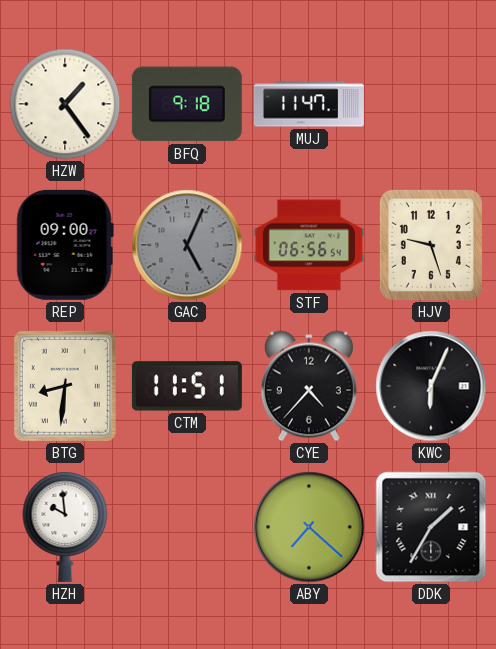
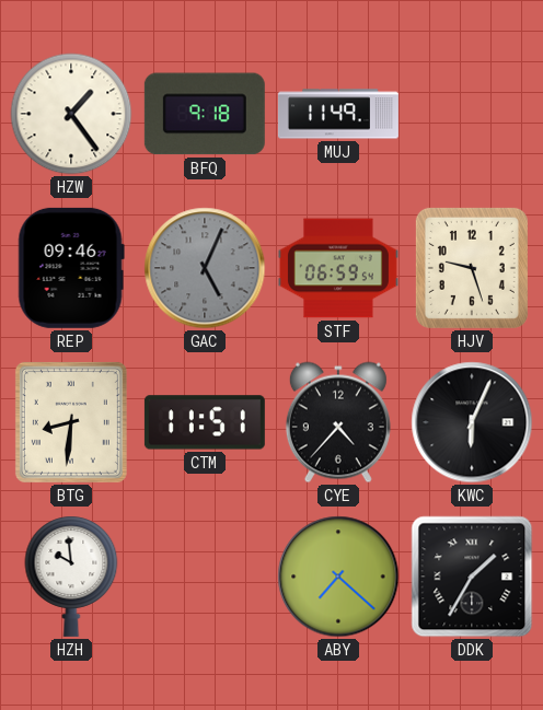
MUJ: 11:47 -> 11:49 (338, 114)
REP: 09:00 -> 09:46 (71, 268)
STF: 06:56 -> 06:59 (338, 268)
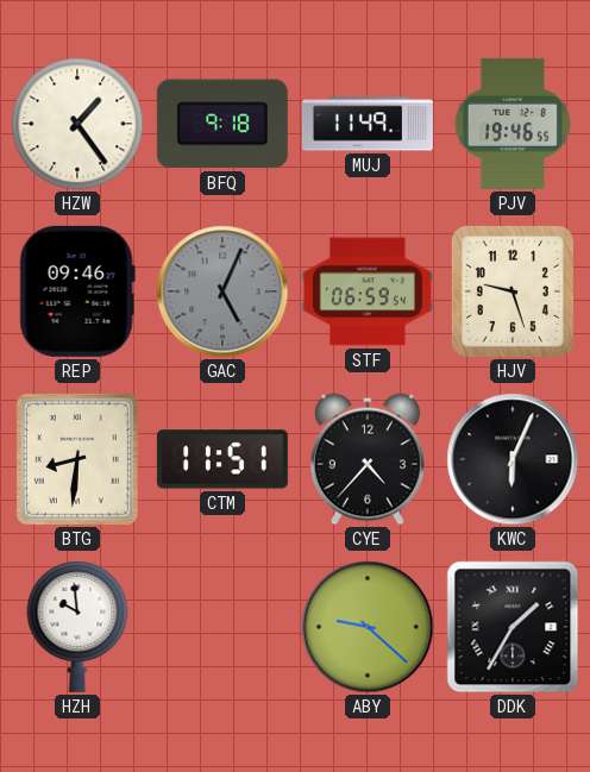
PJV: none -> 19:46 (513, 124)
ABY: 7:22 -> 9:22 (368, 627)
